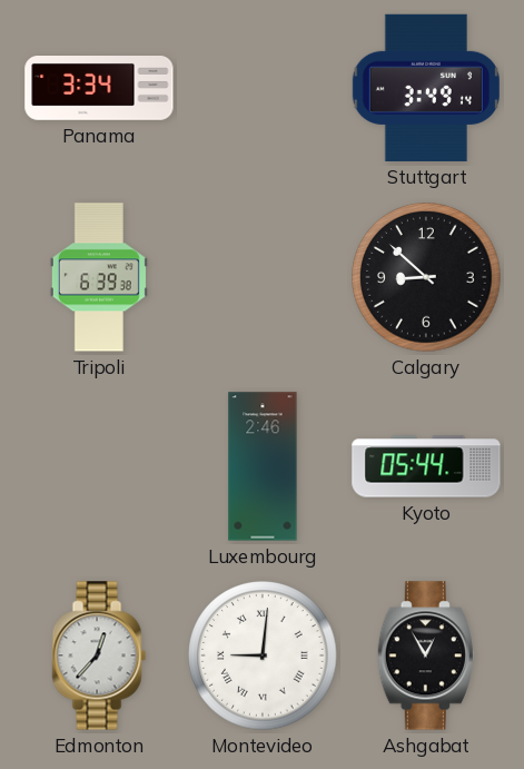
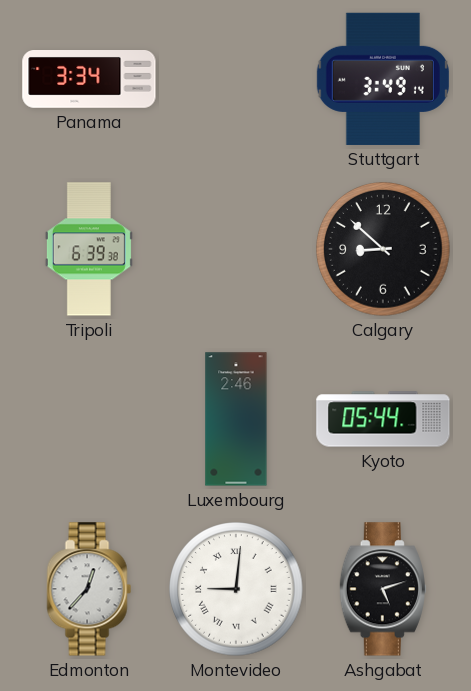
Ashgabat: 12:55 -> 5:12 (383, 589)
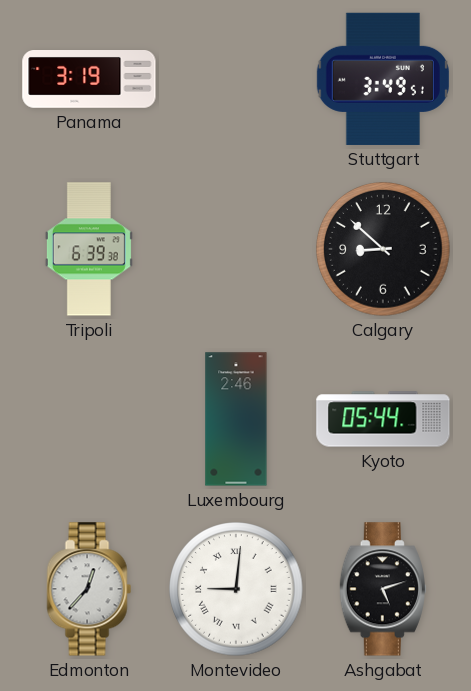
Panama: 3:34 -> 3:19 (89, 80)
Stuttgart: 3:49:14 -> 3:49:51 (383, 79)
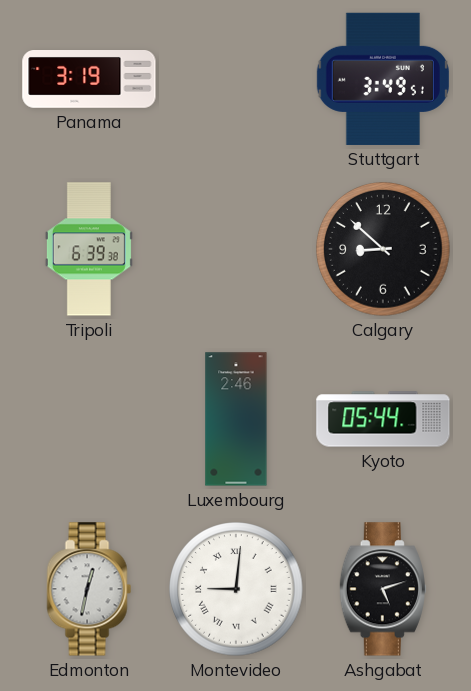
Edmonton: 12:37 -> 12:32 (89, 589)
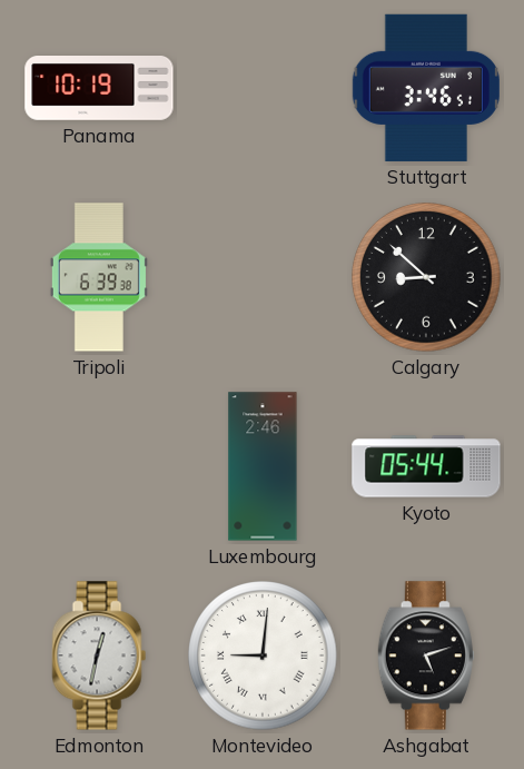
Panama: 3:19 -> 10:19 (99, 89)
Stuttgart: 3:49 -> 3:46 (426, 88)
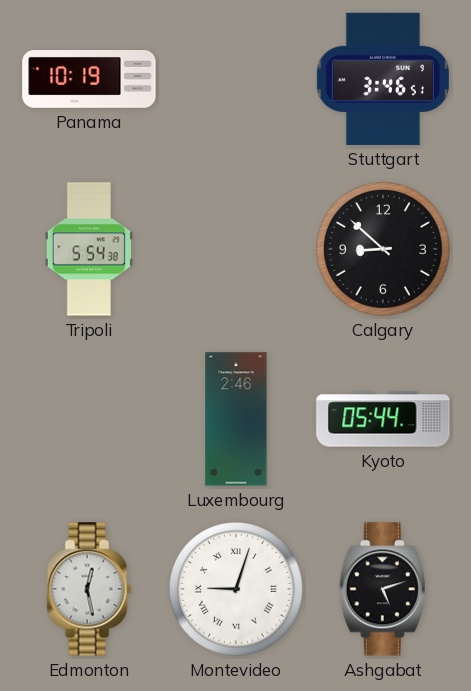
Tripoli: 6:39 -> 5:54 (89, 249)
Edmonton: 12:32 -> 12:28 (89, 589)
Montevideo: 9:01 -> 9:03 (236, 589)
